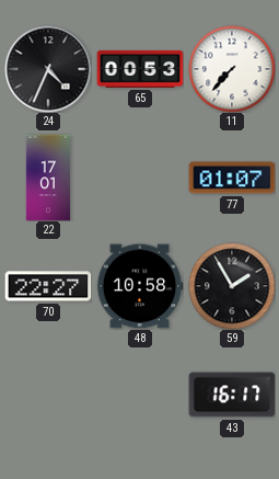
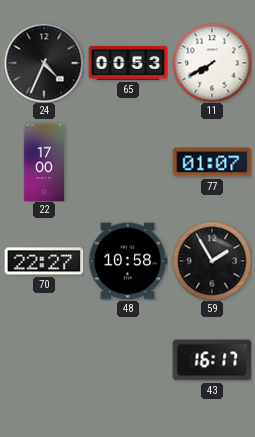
11: 7:37 -> 7:40 (212, 63)
22: 17:01 -> 17:00 (44, 162)
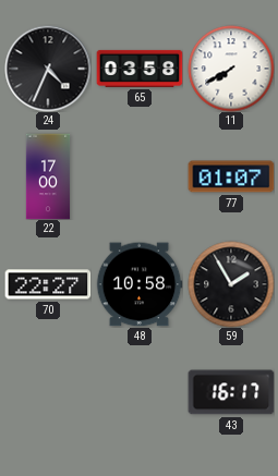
65: 00:53 -> 03:58 (140, 69)
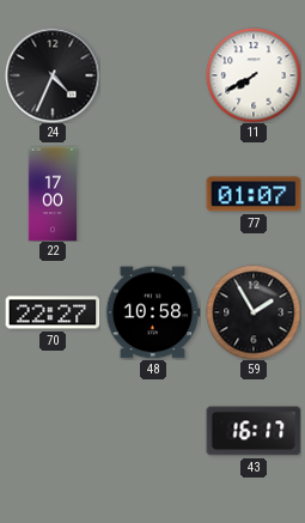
65: 03:58 -> none (140, 69)
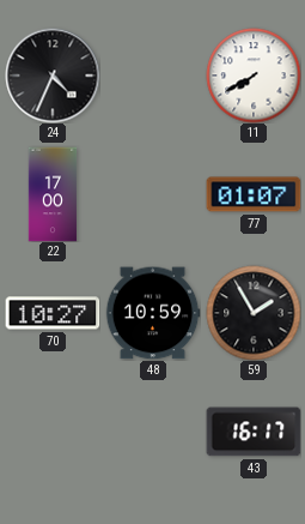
70: 22:27 -> 10:27 (53, 313)
48: 10:58 -> 10:59 (153, 313)
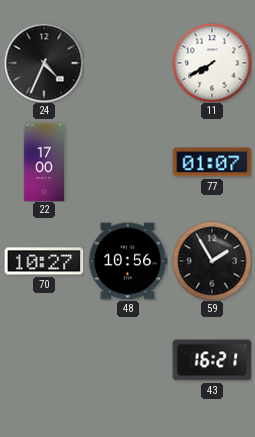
48: 10:59 -> 10:56 (128, 261)
43: 16:17 -> 16:21 (212, 360)
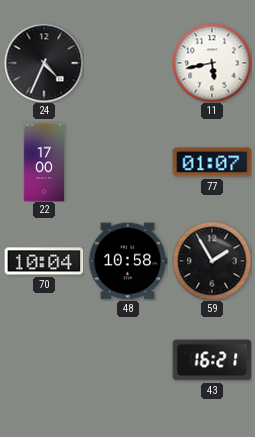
11: 7:40 -> 5:43 (212, 63)
70: 10:27 -> 10:04 (44, 261)
48: 10:56 -> 10:58 (128, 261)
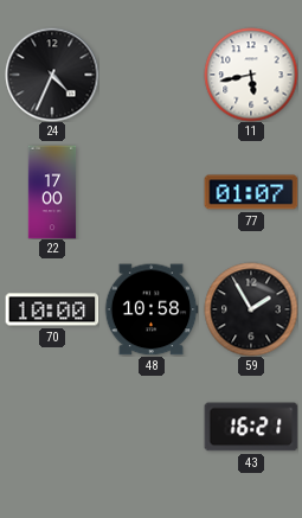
70: 10:04 -> 10:00 (52, 309)
